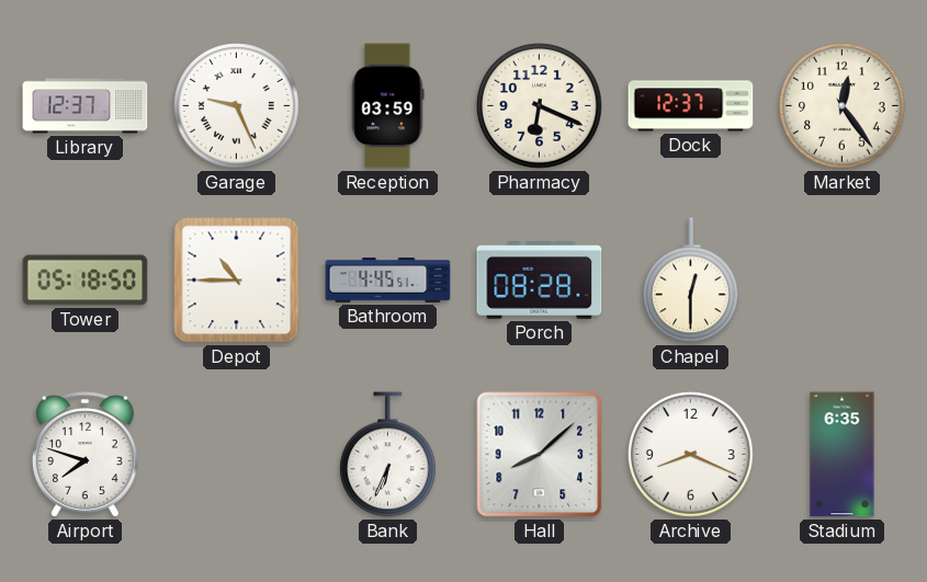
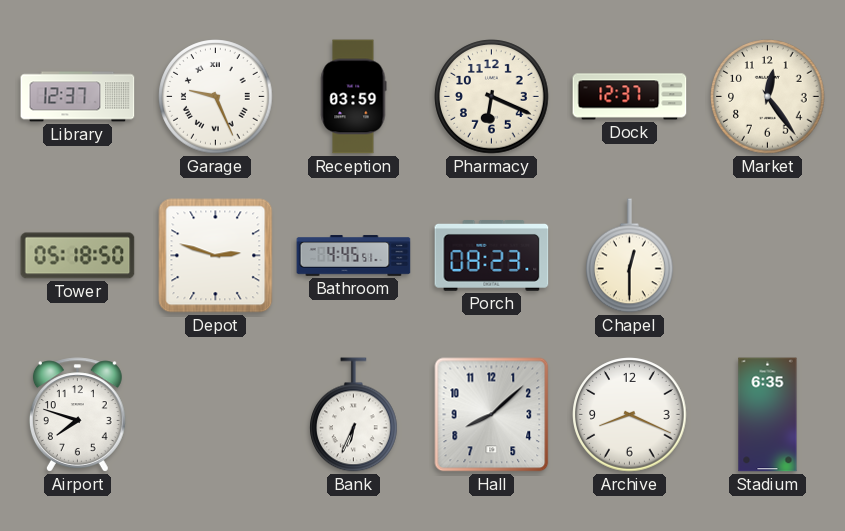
Depot: 10:45 -> 2:48 (216, 256)
Porch: 08:28 -> 08:23 (492, 256)
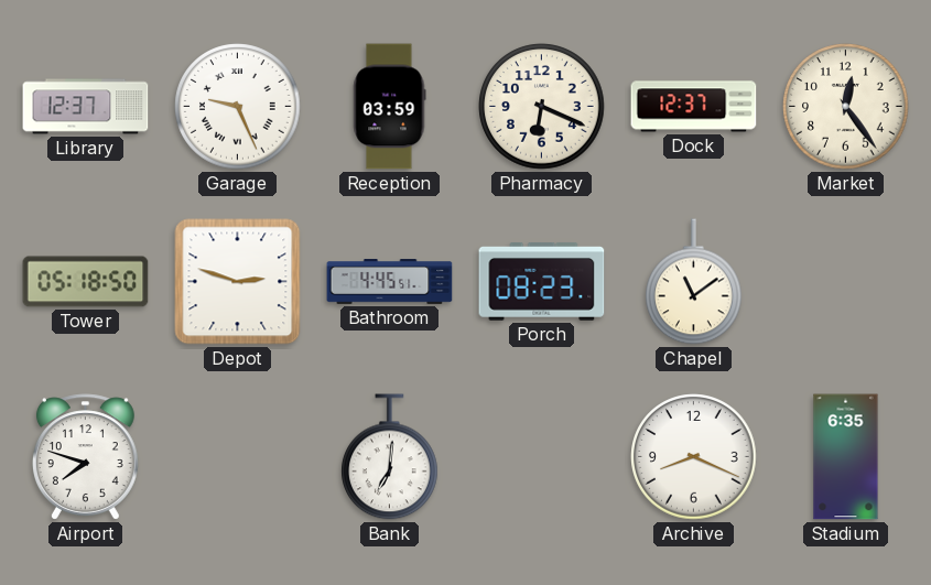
Chapel: 12:30 -> 11:09 (694, 282)
Bank: 6:34 -> 7:01 (390, 457)
Hall: 8:08 -> none (492, 415)
